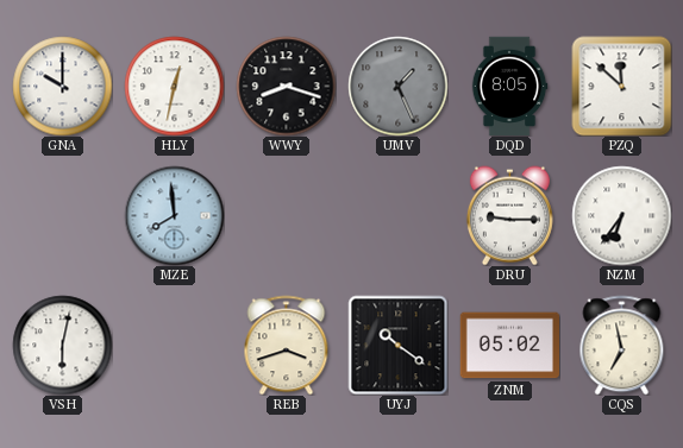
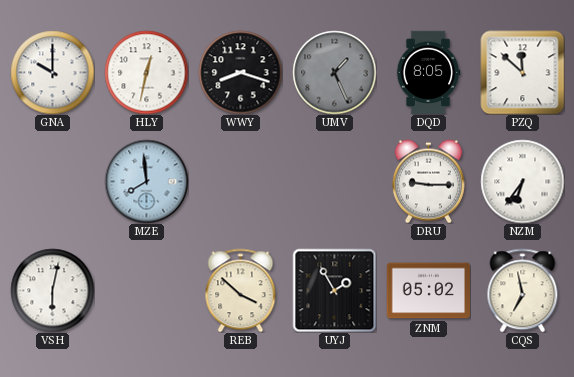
REB: 3:42 -> 3:52 (241, 290)
UYJ: 10:21 -> 1:55 (334, 290)
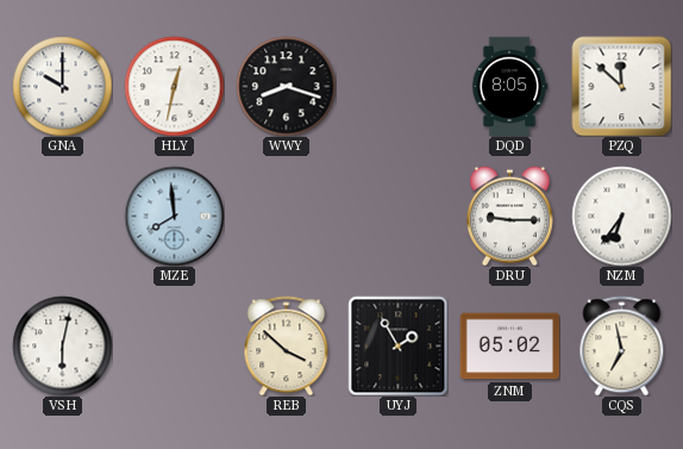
UMV: 1:26 -> none (334, 72)
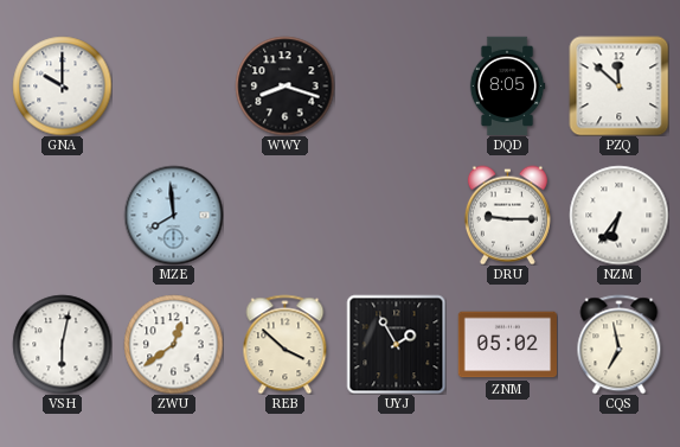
HLY: 12:32 -> none (174, 86)
ZWU: none -> 12:39 (173, 344)
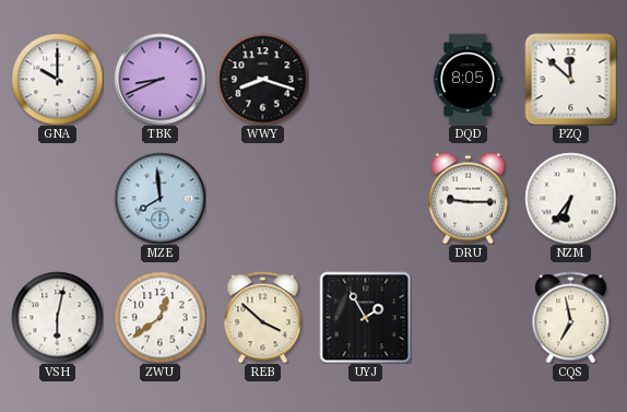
TBK: none -> 8:41 (159, 79)
ZNM: 05:02 -> none (507, 345)
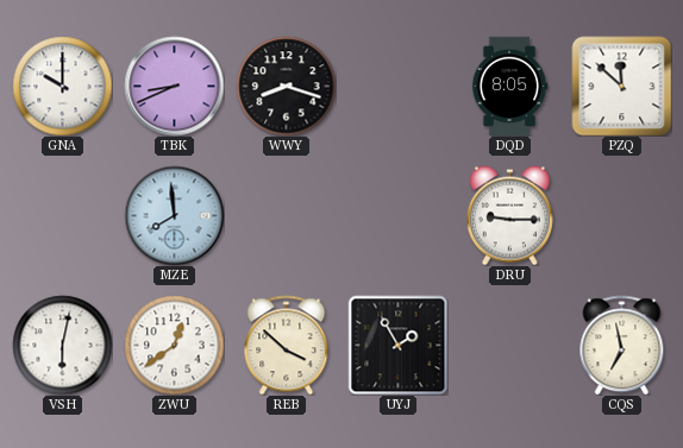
NZM: 6:36 -> none (570, 198)
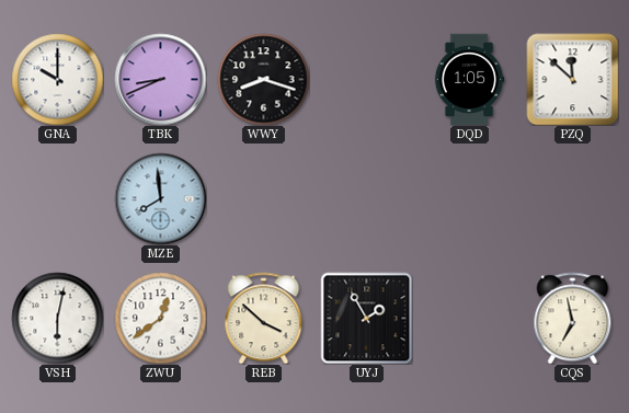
DQD: 8:05 -> 1:05 (469, 79)
DRU: 9:15 -> none (509, 215)
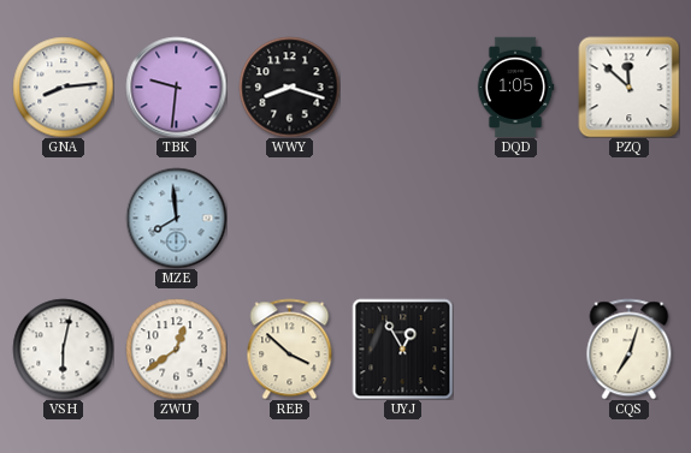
GNA: 10:00 -> 8:14 (63, 87)
TBK: 8:41 -> 9:31 (176, 87)
UYJ: 1:55 -> 12:55 (402, 348)
CQS: 6:58 -> 7:03 (630, 348)
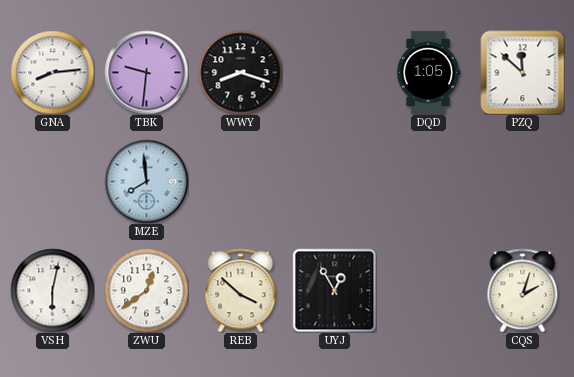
CQS: 7:03 -> 2:03 (523, 290)
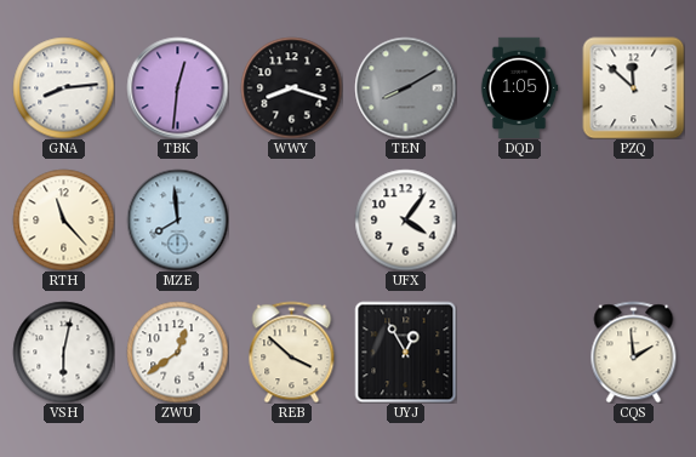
TBK: 9:31 -> 12:31 (177, 87)
TEN: none -> 8:10 (405, 87)
RTH: none -> 11:23 (63, 219)
UFX: none -> 4:06 (405, 219)
CQS: 2:03 -> 1:59 (634, 352)
